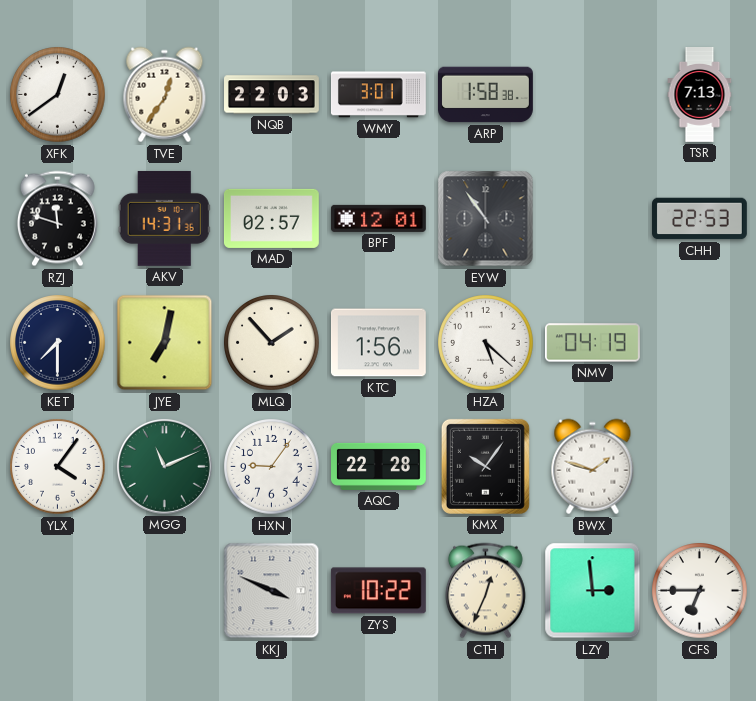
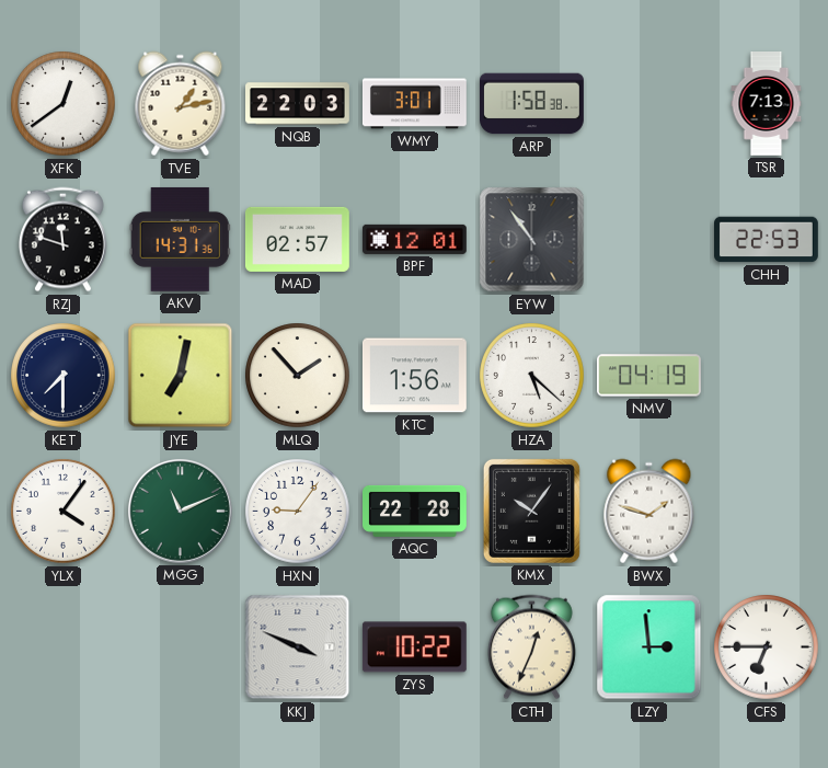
TVE: 12:36 -> 1:13 (181, 104)
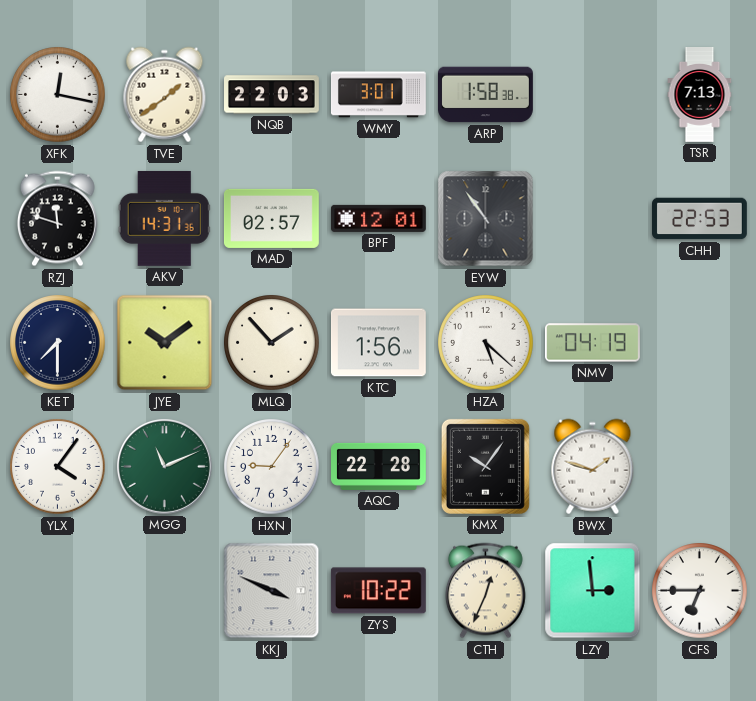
XFK: 12:39 -> 12:17 (58, 95)
TVE: 1:13 -> 1:39 (165, 95)
JYE: 7:02 -> 10:09 (165, 343)
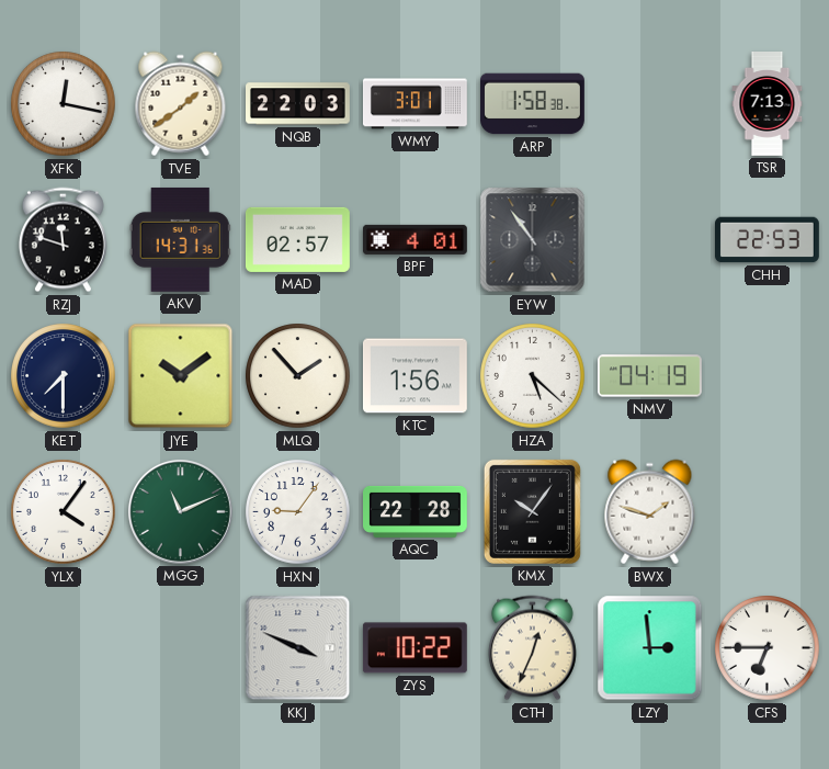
BPF: 12:01 -> 4:01 (414, 239)
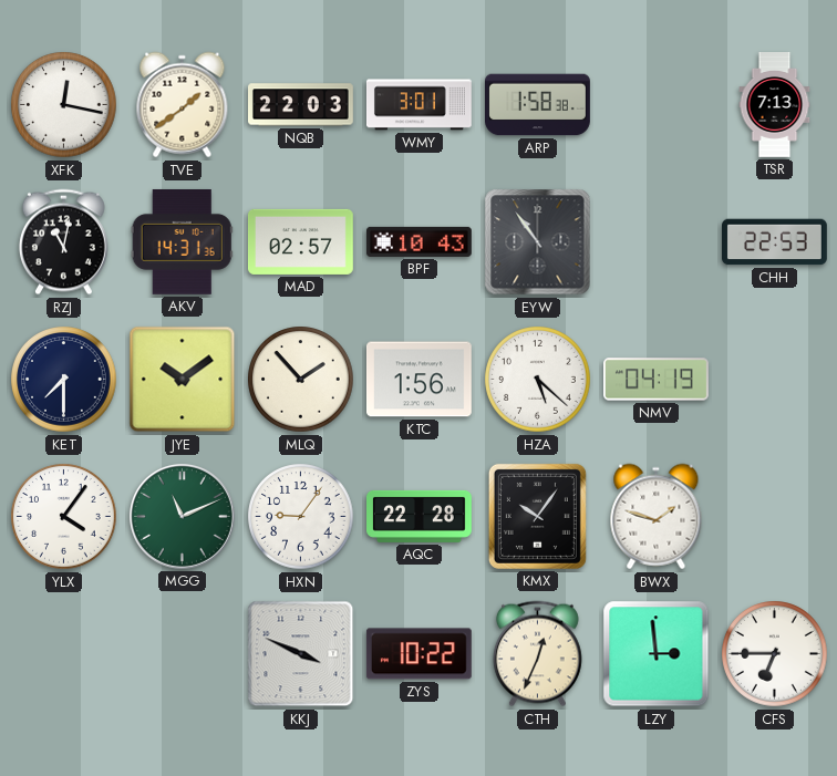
RZJ: 11:48 -> 11:02 (63, 242)
BPF: 4:01 -> 10:43 (418, 241)
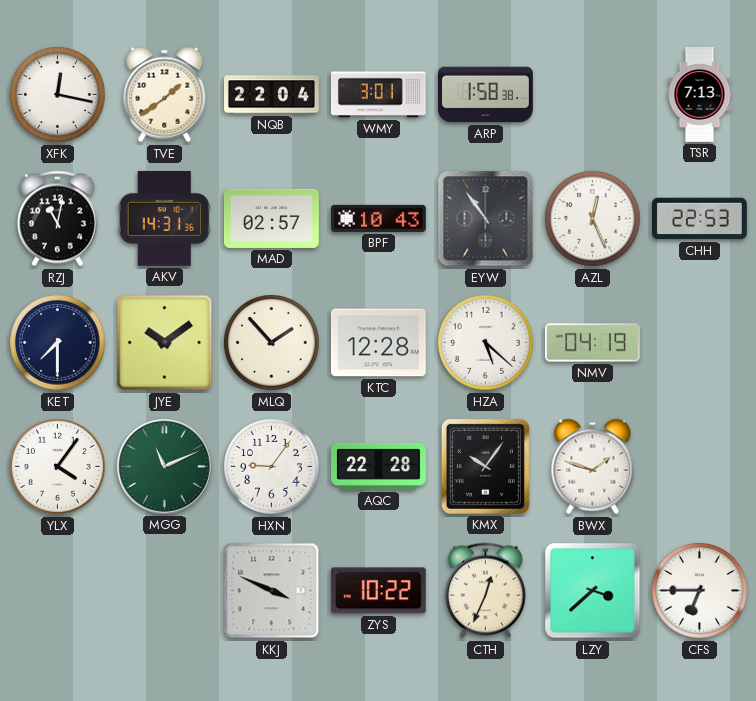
NQB: 22:03 -> 22:04 (272, 95)
AZL: none -> 12:26 (593, 219)
KTC: 1:56 -> 12:28 (378, 343)
LZY: 2:59 -> 3:38 (593, 591)
